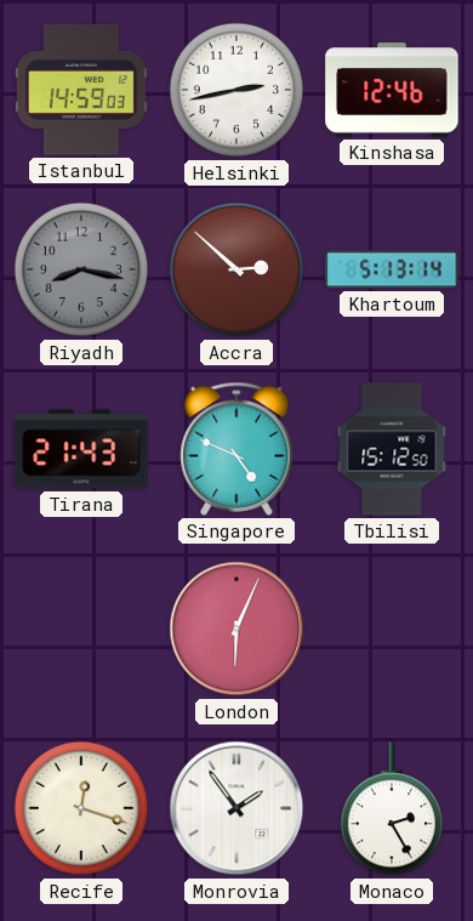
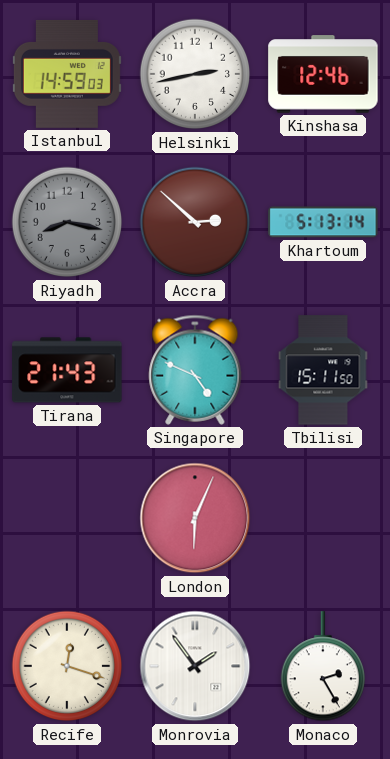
Tbilisi: 15:12 -> 15:11 (323, 370)
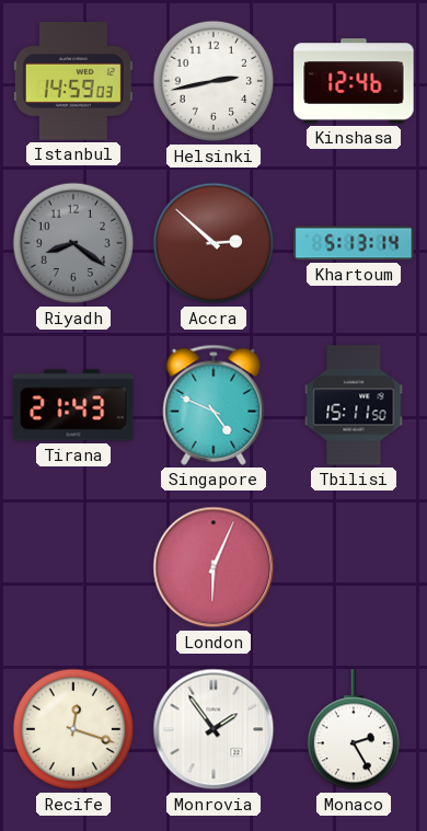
Riyadh: 8:17 -> 8:21 (73, 243)
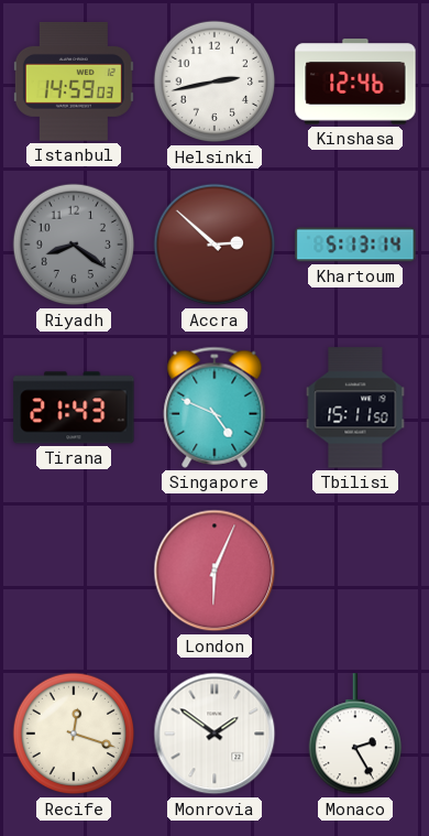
Monrovia: 1:54 -> 1:51 (215, 734)
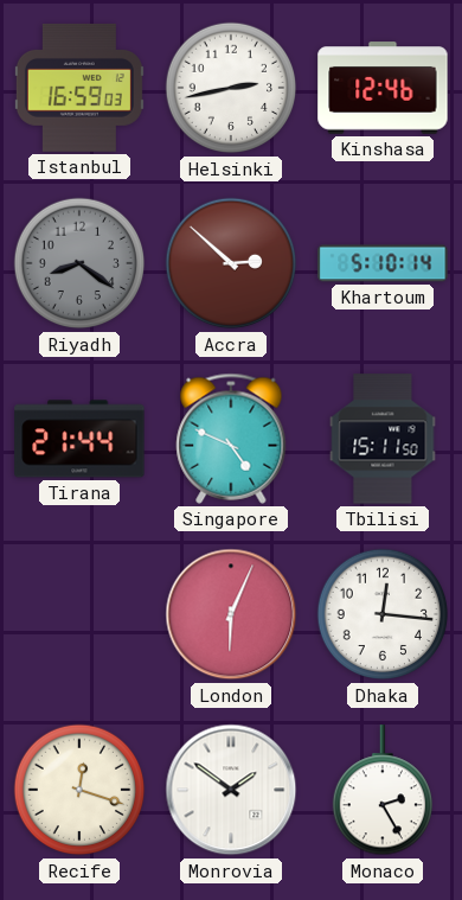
Istanbul: 14:59 -> 16:59 (79, 88)
Khartoum: 5:13 -> 5:10 (383, 263)
Tirana: 21:43 -> 21:44 (79, 439)
Dhaka: none -> 12:16 (383, 614)
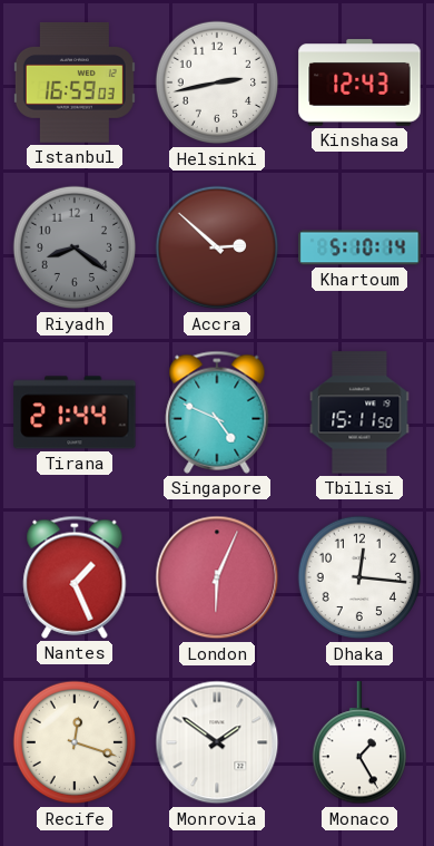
Kinshasa: 12:46 -> 12:43 (359, 82)
Nantes: none -> 1:26 (75, 577)
Monaco: 2:25 -> 1:25 (358, 743)
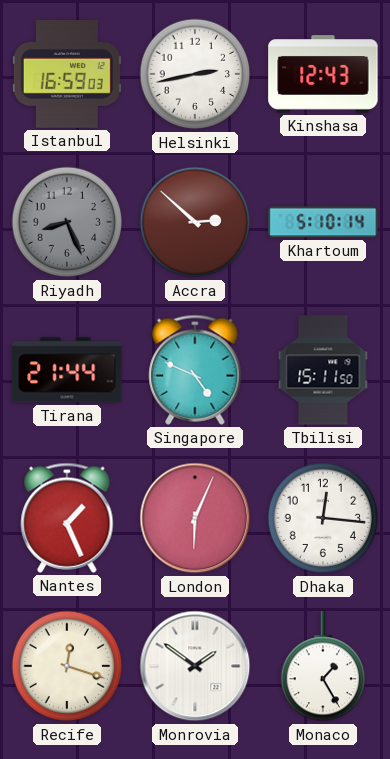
Riyadh: 8:21 -> 8:26 (67, 222)
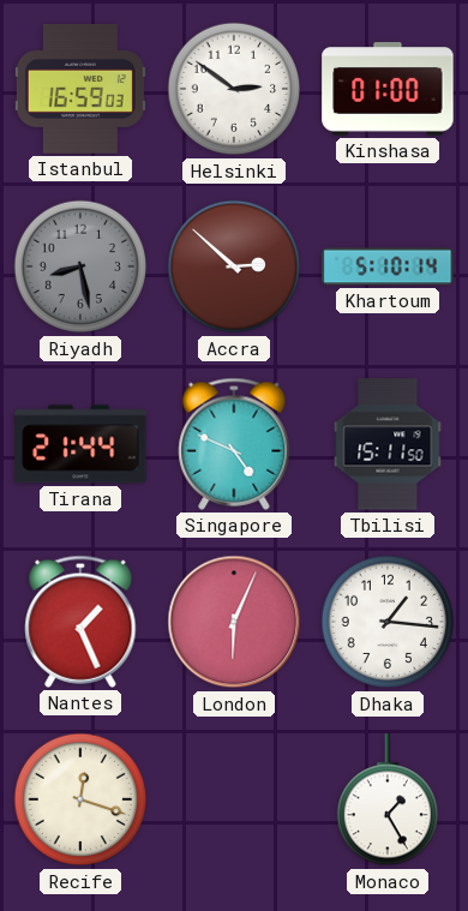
Helsinki: 2:43 -> 2:51 (234, 89)
Kinshasa: 12:43 -> 01:00 (388, 89)
Riyadh: 8:26 -> 8:28 (80, 266)
Dhaka: 12:16 -> 1:16 (388, 622)
Monrovia: 1:51 -> none (195, 666)
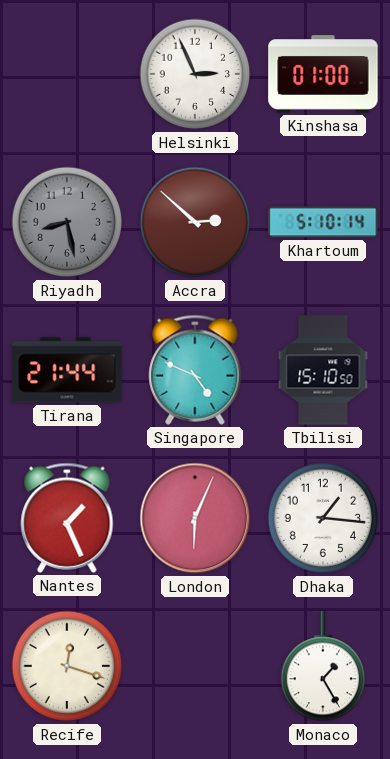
Istanbul: 16:59 -> none (80, 89)
Helsinki: 2:51 -> 2:56 (195, 74)
Tbilisi: 15:11 -> 15:10 (323, 370)
